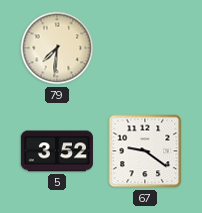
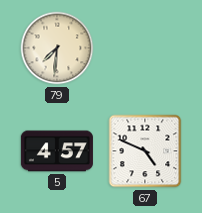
5: 3:52 -> 4:57 (57, 151)
67: 9:21 -> 4:49 (145, 151)
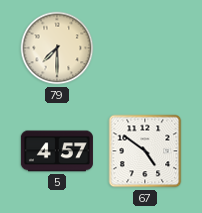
79: 7:31 -> 7:30 (57, 48)
67: 4:49 -> 4:51 (145, 151)
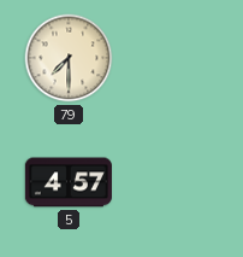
67: 4:51 -> none (145, 151)
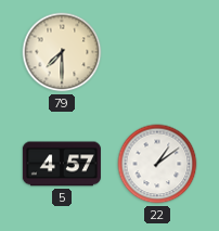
22: none -> 1:09 (157, 164)
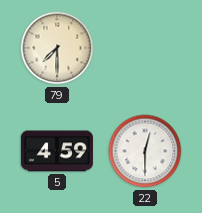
5: 4:57 -> 4:59 (57, 151)
22: 1:09 -> 12:30 (145, 151)
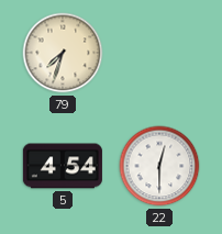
79: 7:30 -> 7:33 (63, 53)
5: 4:59 -> 4:54 (63, 166)
